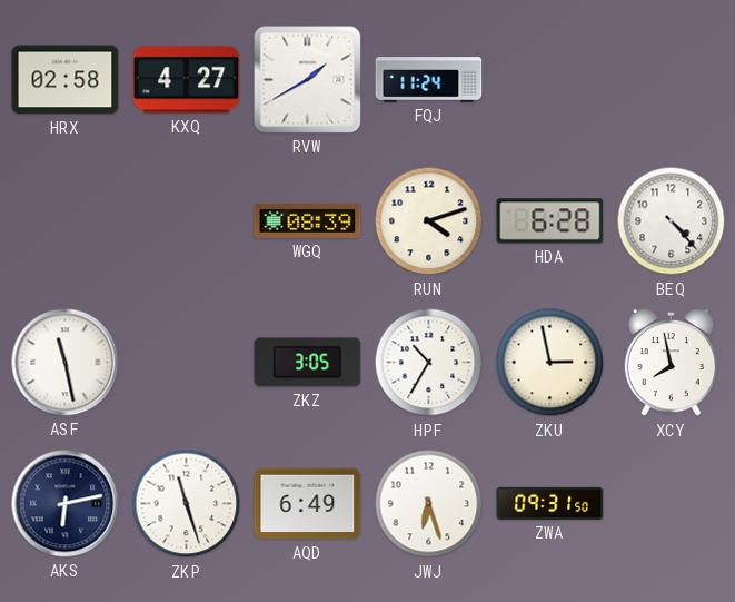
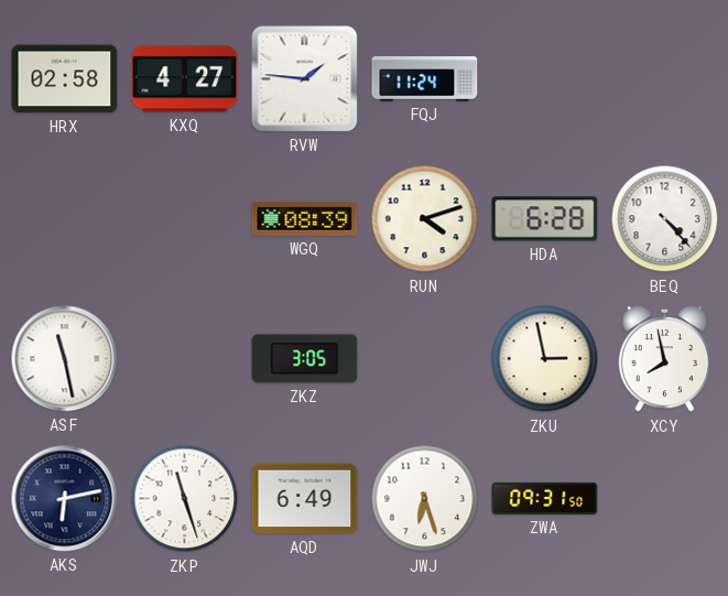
RVW: 1:40 -> 1:46 (305, 79)
HPF: 10:35 -> none (429, 363)
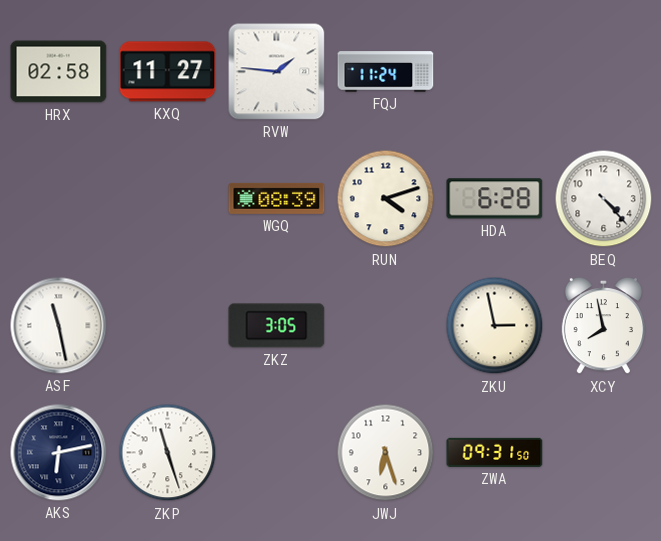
KXQ: 4:27 -> 11:27 (168, 72)
AQD: 6:49 -> none (305, 499)
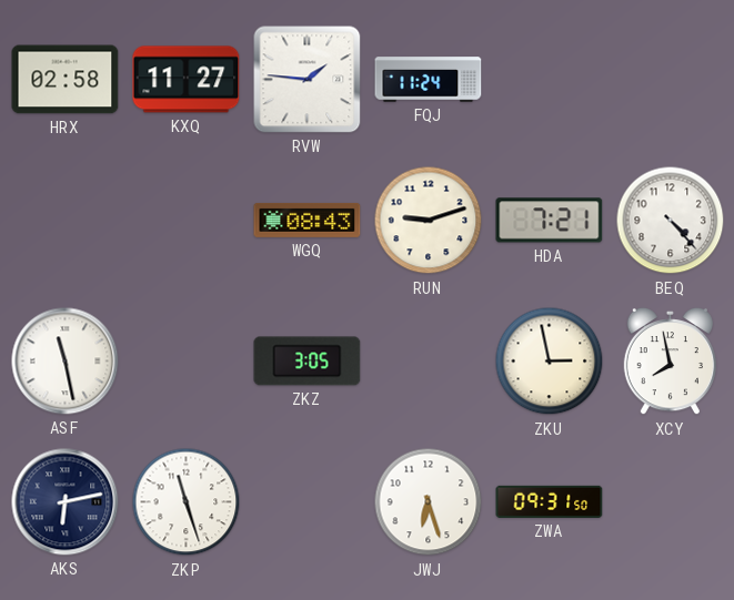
WGQ: 08:39 -> 08:43 (308, 220)
RUN: 4:12 -> 9:12 (429, 221)
HDA: 6:28 -> 7:21 (550, 221)
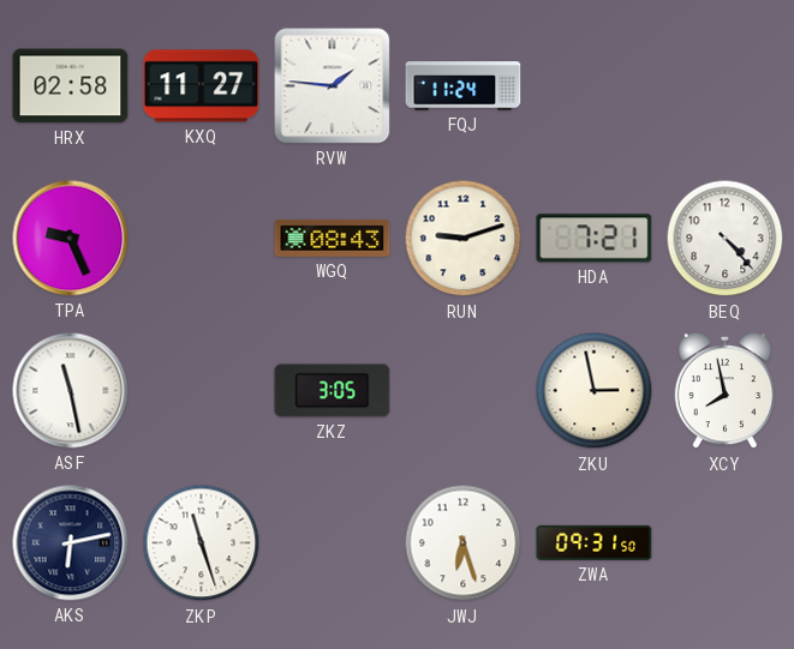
TPA: none -> 9:26 (71, 239)
